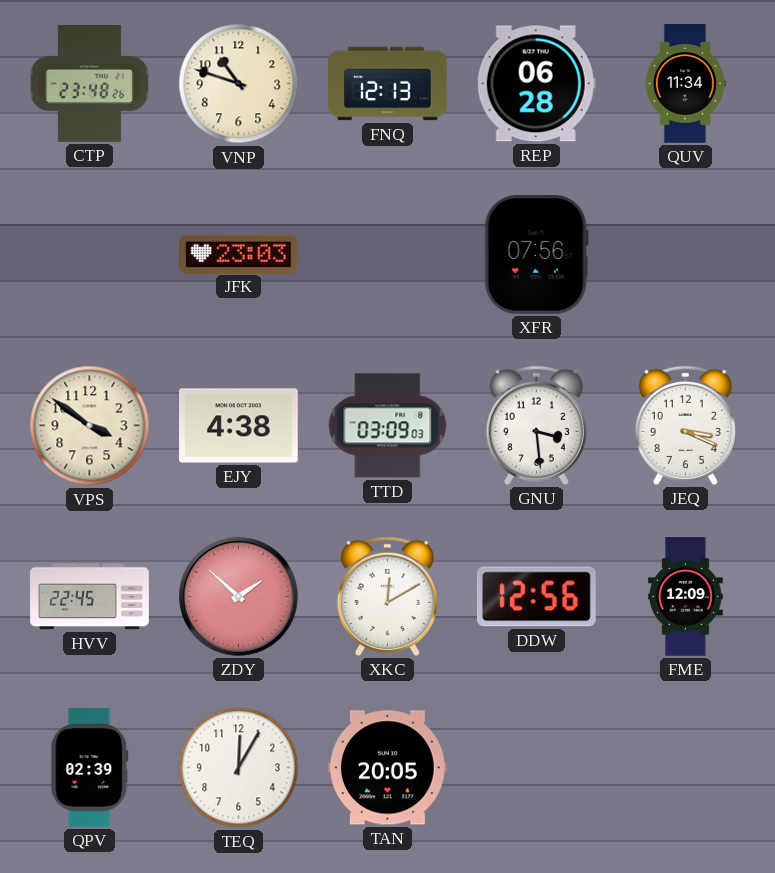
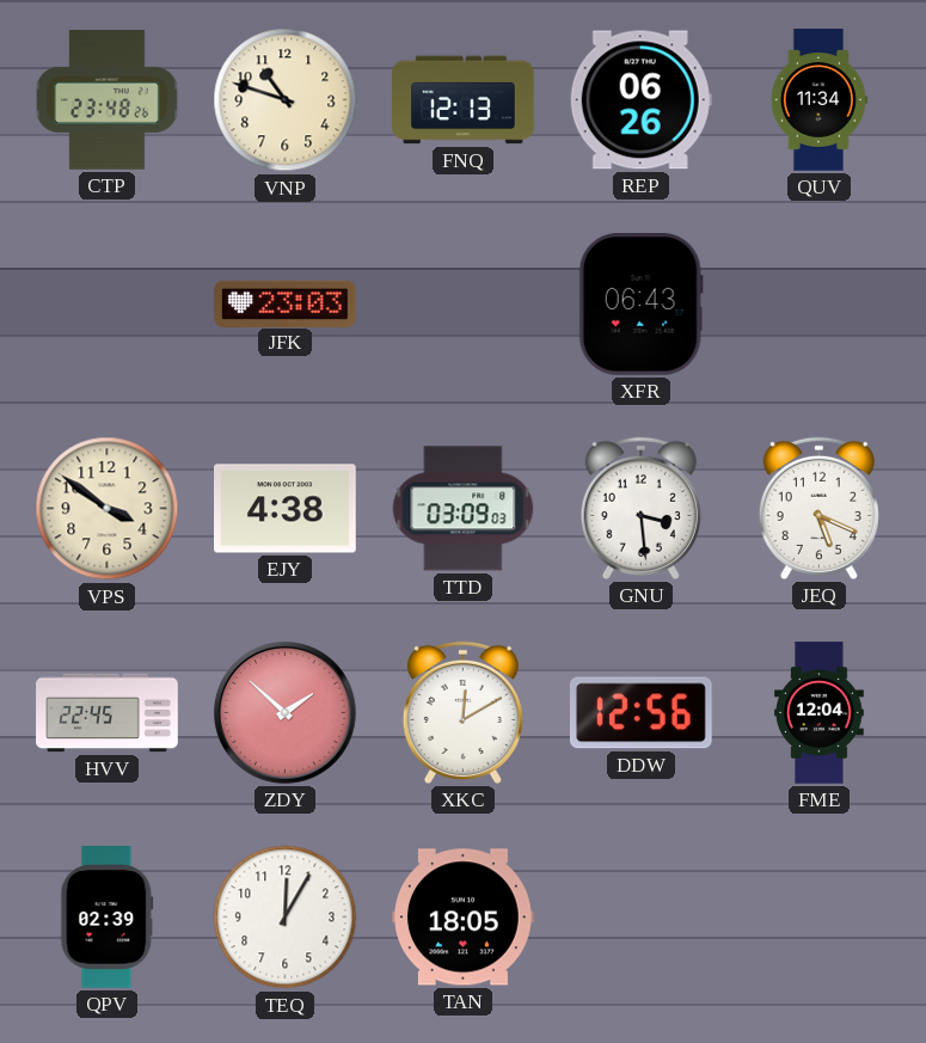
REP: 06:28 -> 06:26 (640, 100)
XFR: 07:56 -> 06:43 (640, 305)
JEQ: 3:19 -> 5:19 (818, 508)
FME: 12:09 -> 12:04 (820, 713)
TAN: 20:05 -> 18:05 (464, 918)
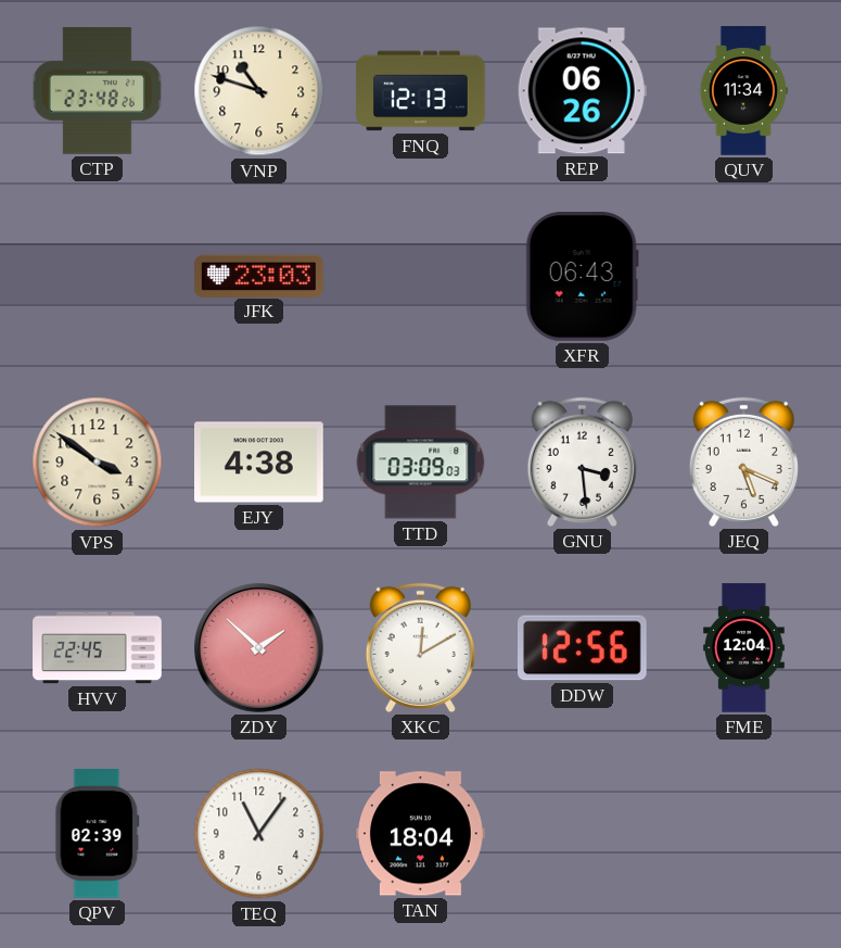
TEQ: 12:05 -> 11:06 (259, 834)
TAN: 18:05 -> 18:04 (421, 834)
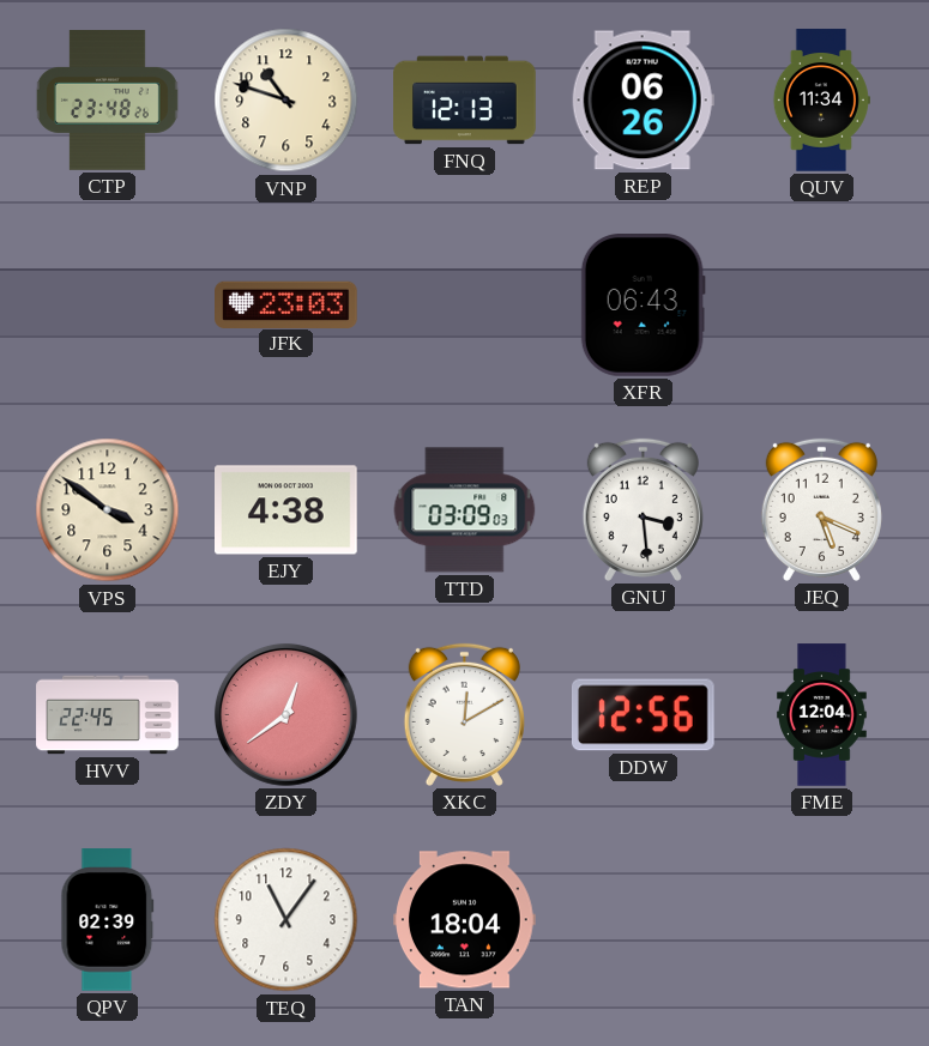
ZDY: 1:52 -> 12:39 (285, 714)
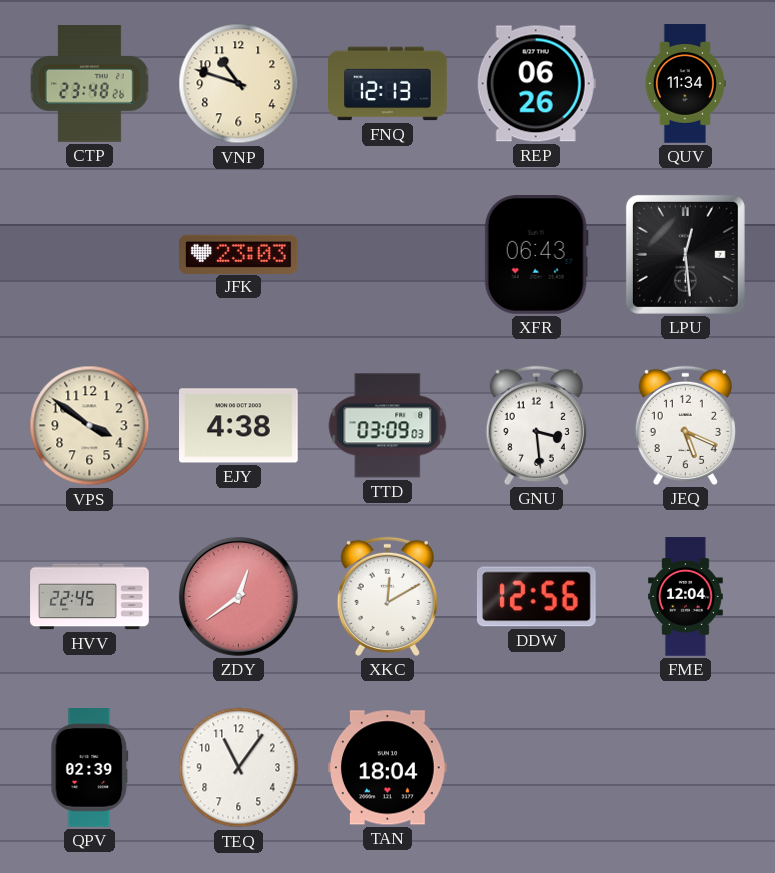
LPU: none -> 12:29 (685, 254)
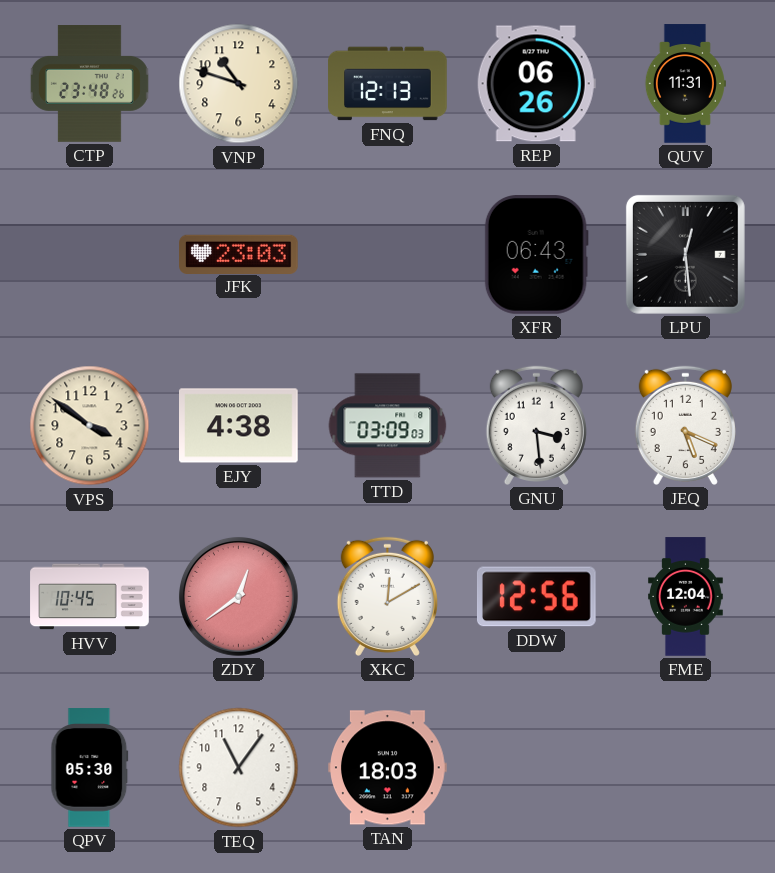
QUV: 11:34 -> 11:31 (685, 84)
HVV: 22:45 -> 10:45 (90, 597)
QPV: 02:39 -> 05:30 (90, 768)
TAN: 18:04 -> 18:03 (388, 768)
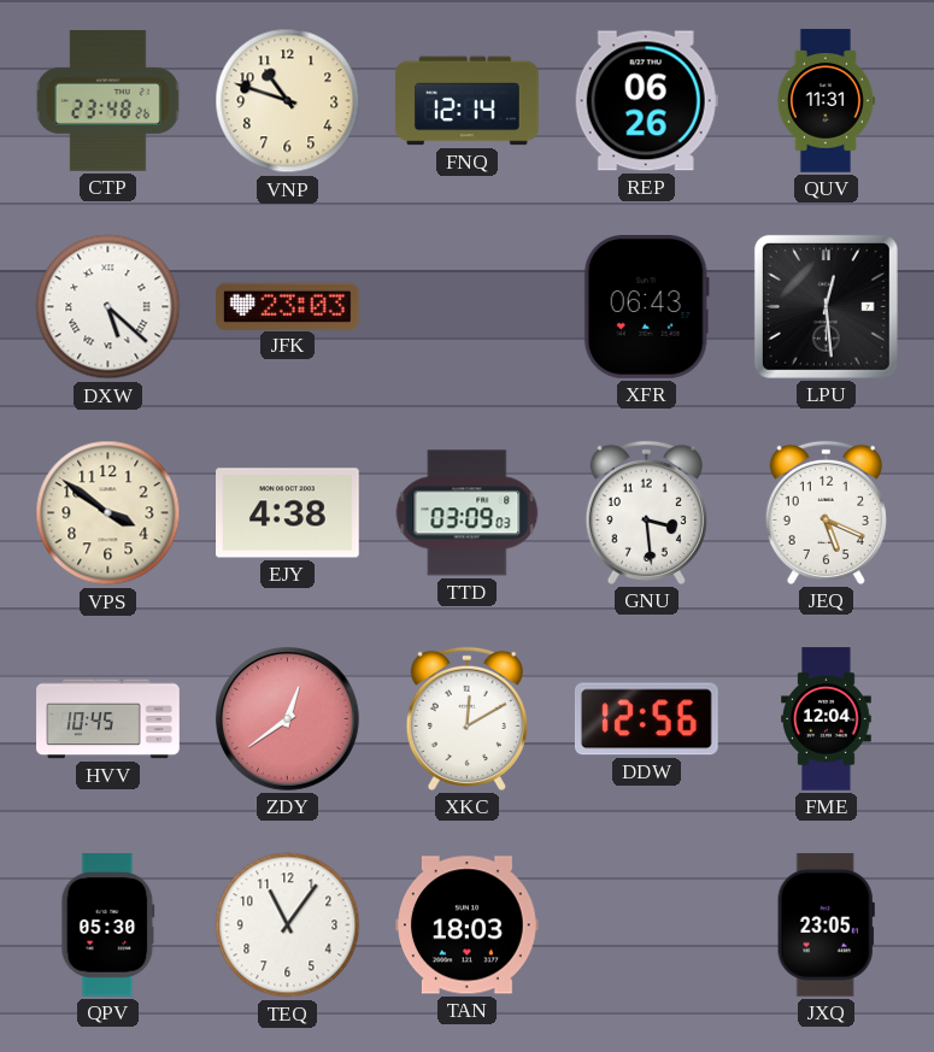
FNQ: 12:13 -> 12:14 (468, 101)
DXW: none -> 5:22 (108, 307)
JXQ: none -> 23:05 (826, 925)
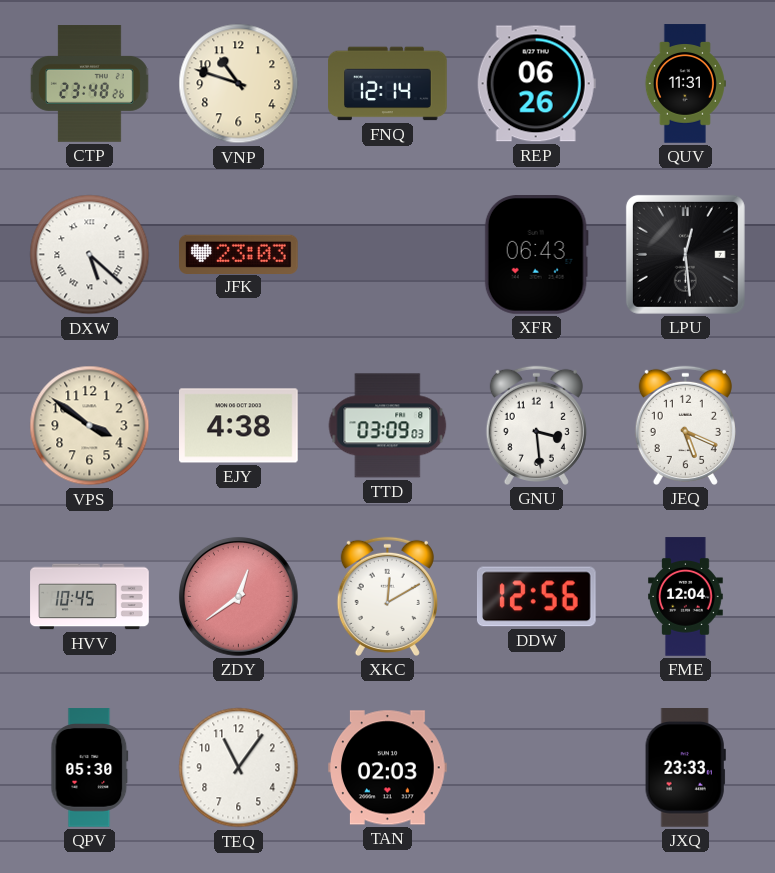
TAN: 18:03 -> 02:03 (388, 768)
JXQ: 23:05 -> 23:33 (685, 768)
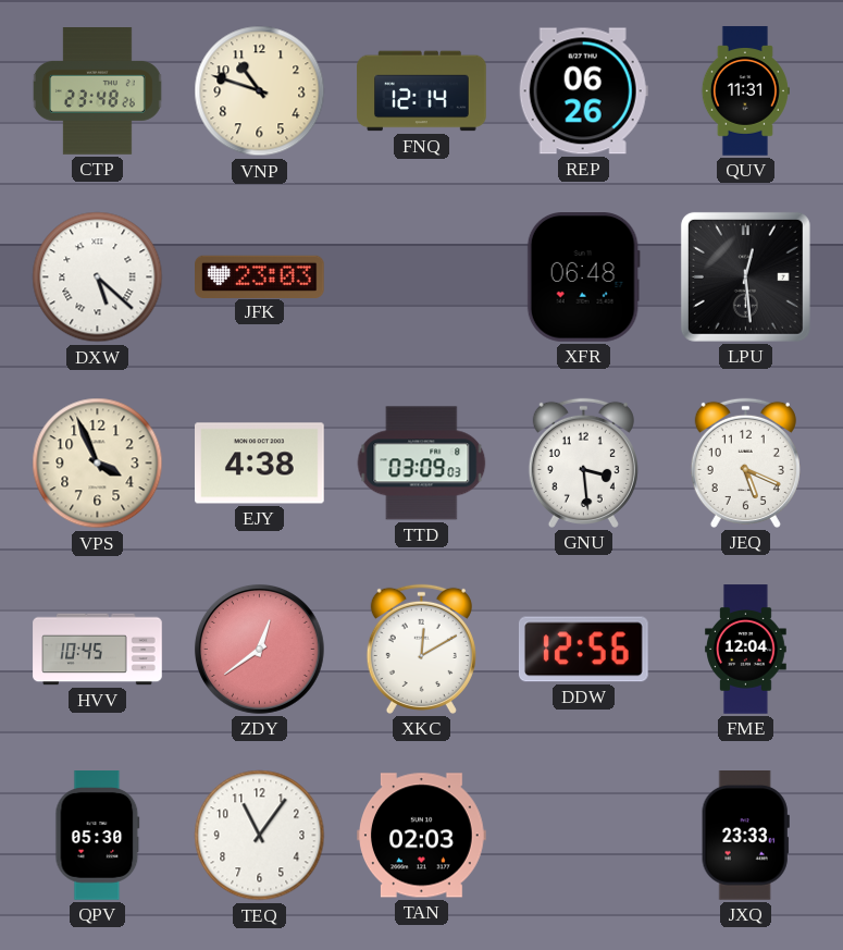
XFR: 06:43 -> 06:48 (583, 277)
VPS: 3:51 -> 3:56 (98, 464)
